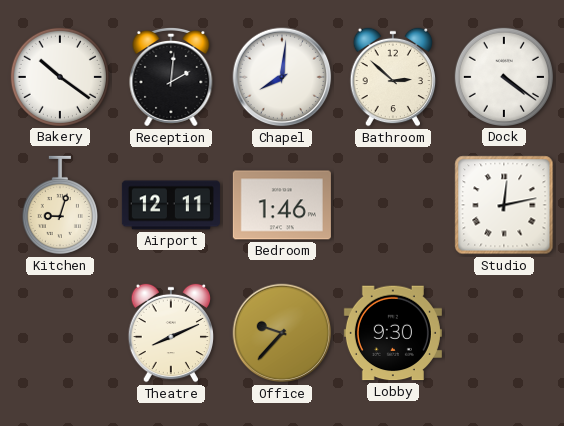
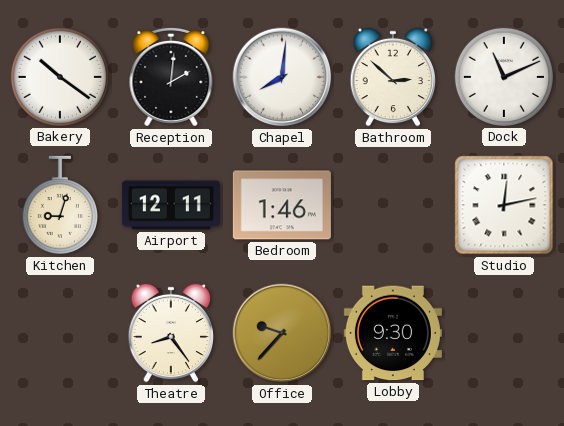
Dock: 4:21 -> 11:11 (504, 77)
Theatre: 8:11 -> 8:24 (170, 333)
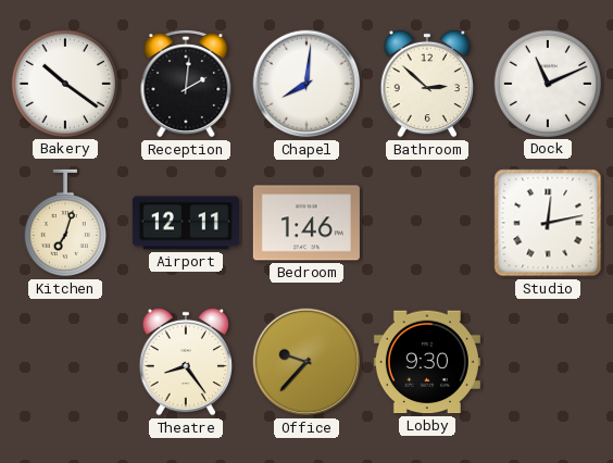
Kitchen: 9:03 -> 7:03 (65, 223)
